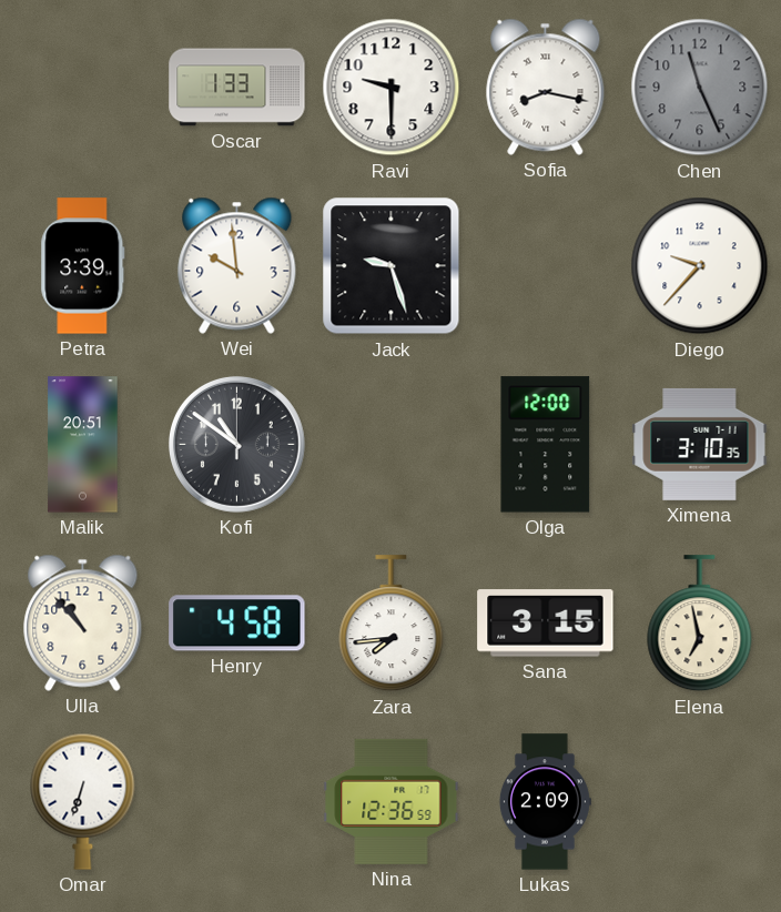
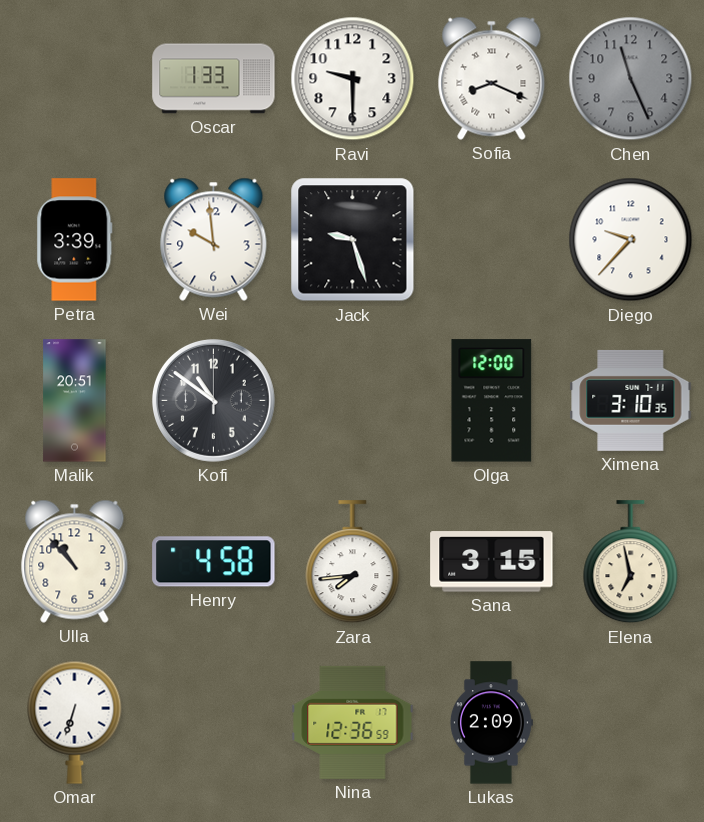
Sofia: 8:17 -> 8:19 (492, 78)
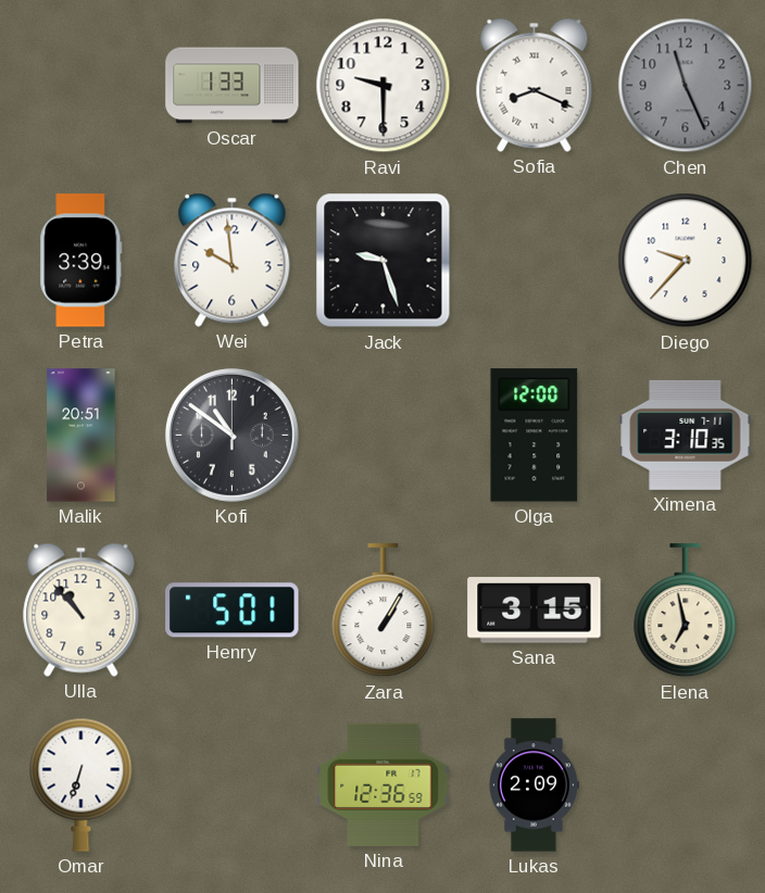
Henry: 4:58 -> 5:01 (233, 611)
Zara: 7:44 -> 1:05 (384, 611)
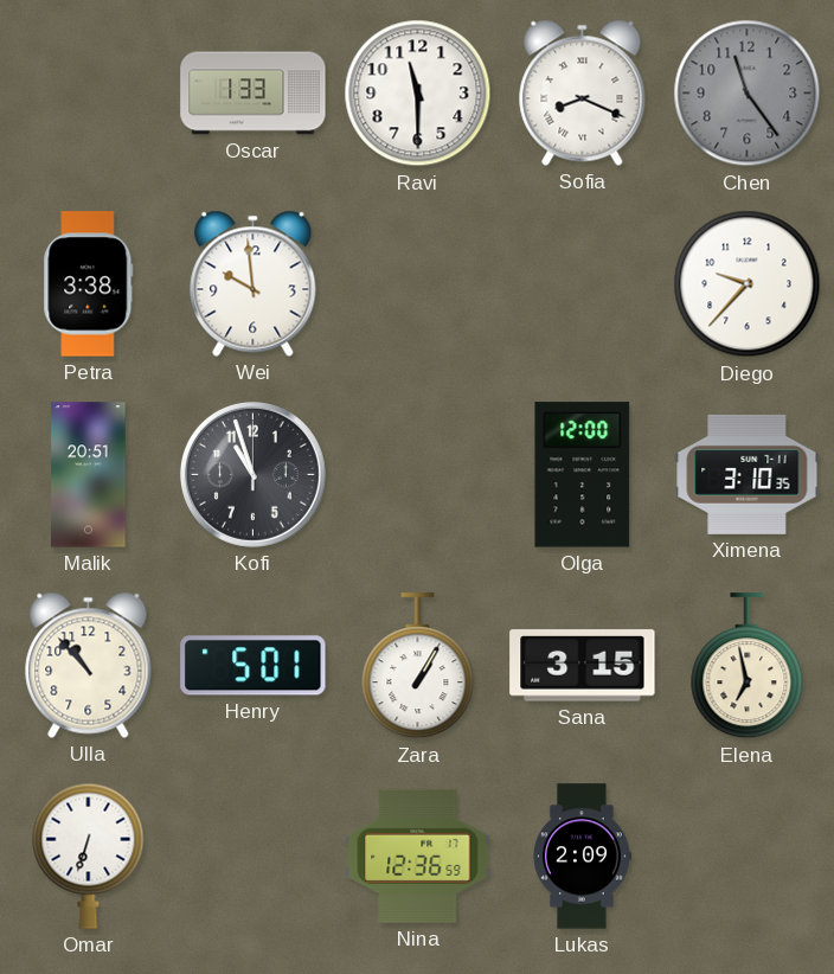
Ravi: 9:30 -> 11:30 (418, 94)
Chen: 11:26 -> 11:24 (748, 94)
Petra: 3:39 -> 3:38 (89, 284)
Jack: 9:27 -> none (384, 261)
Kofi: 10:51 -> 10:57 (252, 474)
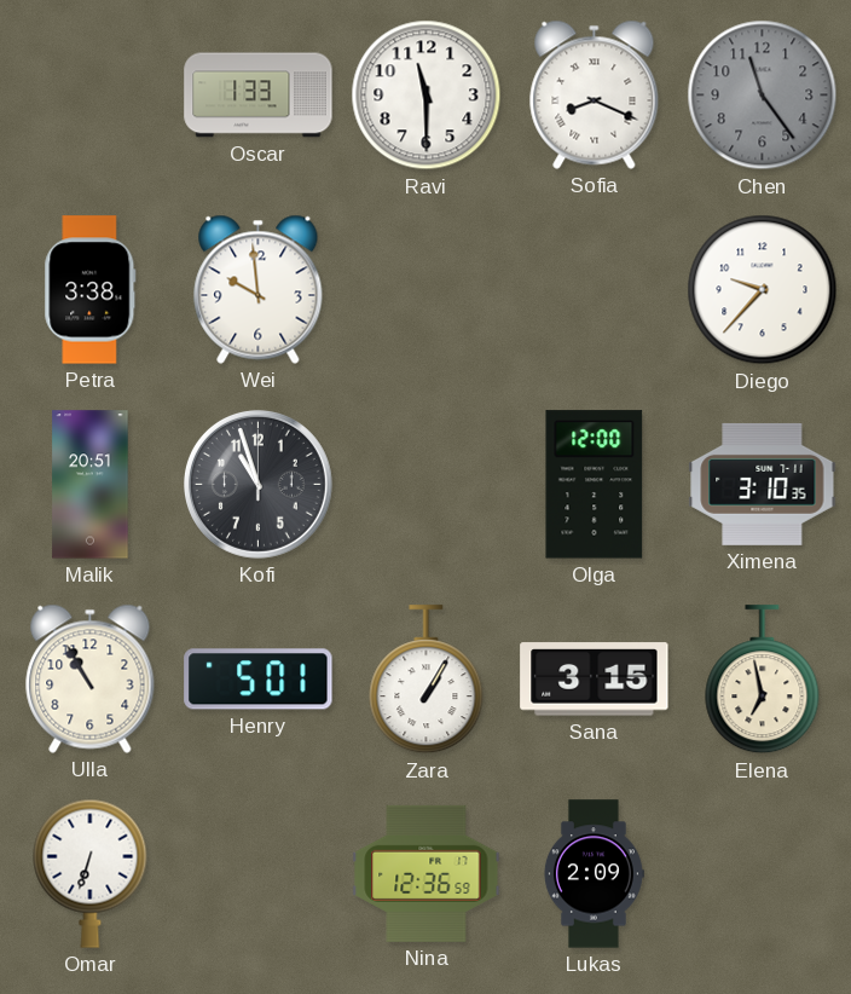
Ulla: 10:53 -> 10:55 (91, 678)
